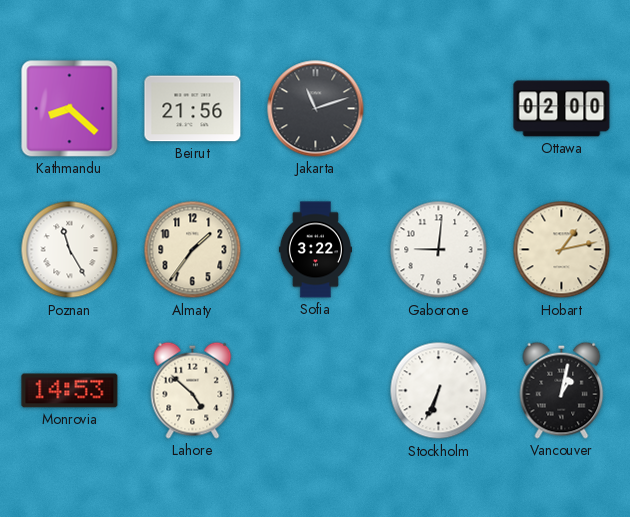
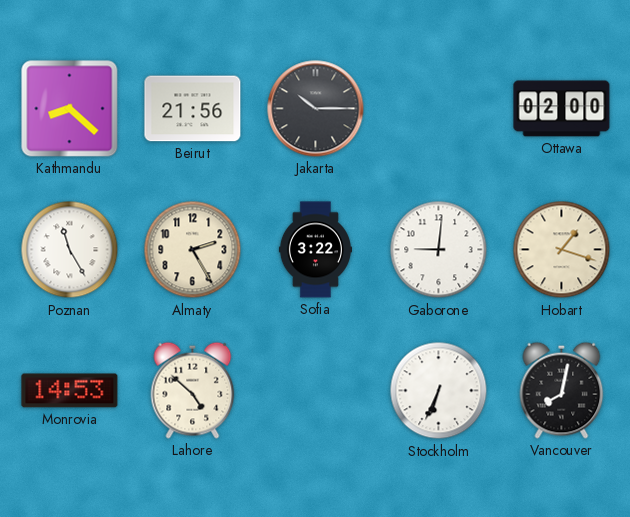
Jakarta: 11:12 -> 10:15 (316, 109)
Almaty: 1:36 -> 2:25 (193, 250)
Hobart: 1:13 -> 1:18 (562, 250)
Vancouver: 1:02 -> 8:02 (562, 390)
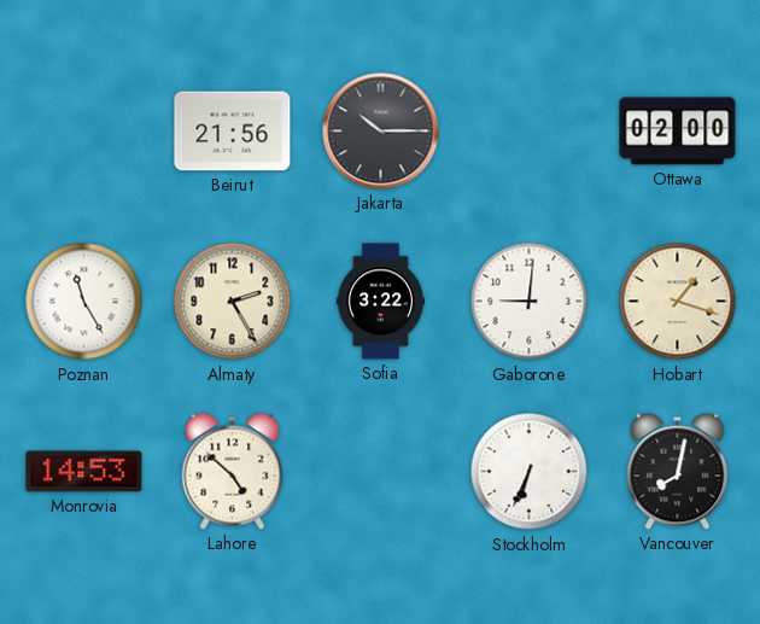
Kathmandu: 8:22 -> none (70, 109)
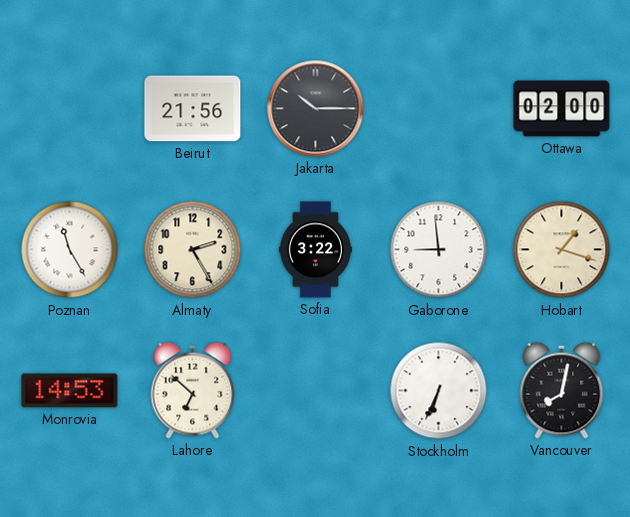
Gaborone: 9:01 -> 8:59 (439, 250)
Lahore: 4:52 -> 6:52 (193, 390)
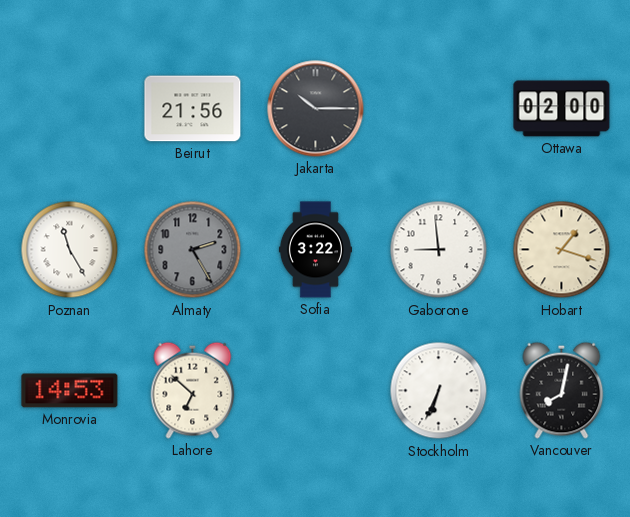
Almaty dial: cream -> grey (193, 250)
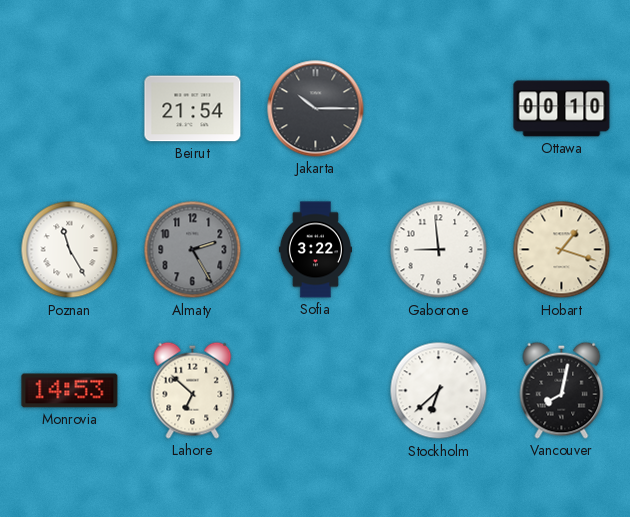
Beirut: 21:56 -> 21:54 (193, 109)
Ottawa: 02:00 -> 00:10 (562, 109)
Stockholm: 6:34 -> 6:38 (439, 391)
